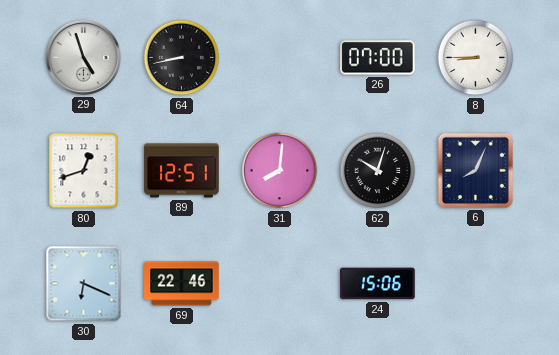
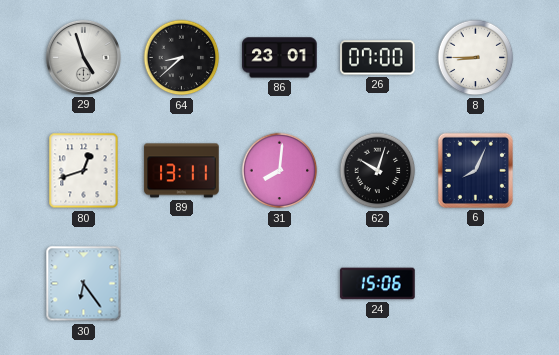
64: 8:43 -> 8:38 (182, 58)
86: none -> 23:01 (280, 58)
89: 12:51 -> 13:11 (182, 171)
30: 6:19 -> 6:24 (84, 284)
69: 22:46 -> none (182, 284)
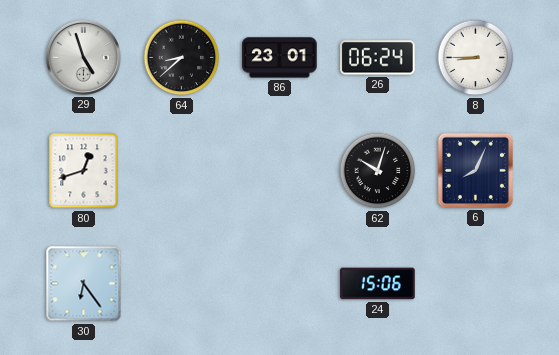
26: 07:00 -> 06:24 (378, 58)
89: 13:11 -> none (182, 171)
31: 8:01 -> none (280, 171)
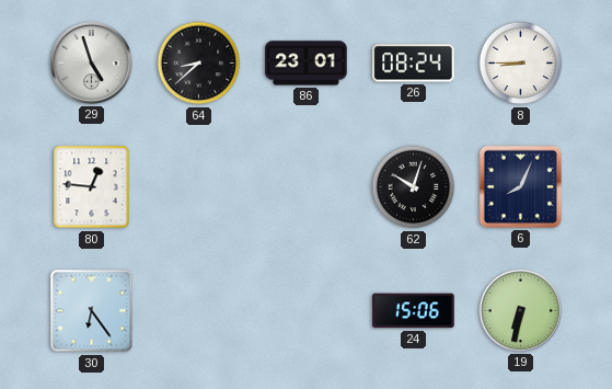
26: 06:24 -> 08:24 (414, 64)
80: 12:42 -> 12:46 (92, 187)
19: none -> 6:32 (520, 310)
